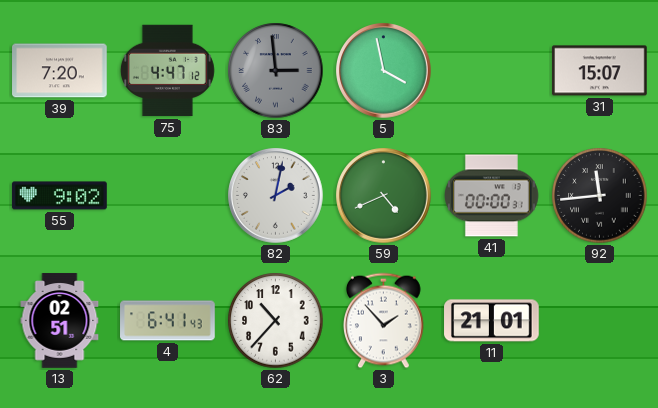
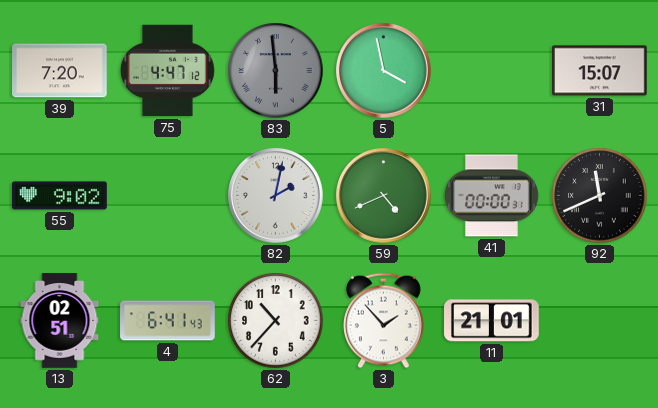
83: 2:59 -> 5:59 (276, 71)
92: 11:44 -> 11:41 (600, 196)
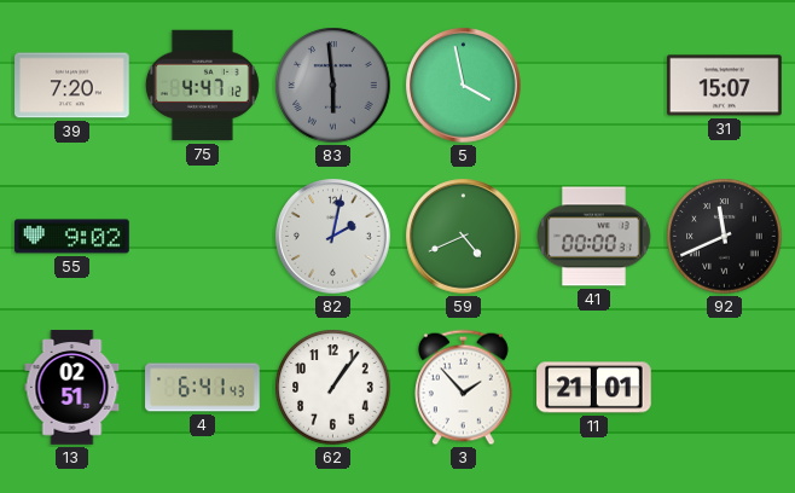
62: 10:37 -> 1:06 (333, 388)
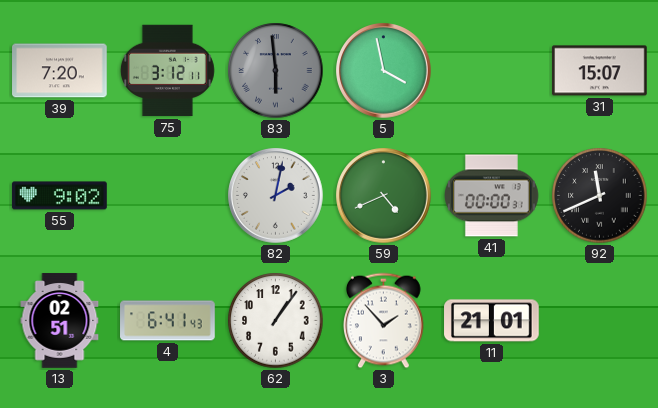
75: 4:47 -> 3:12 (167, 71)
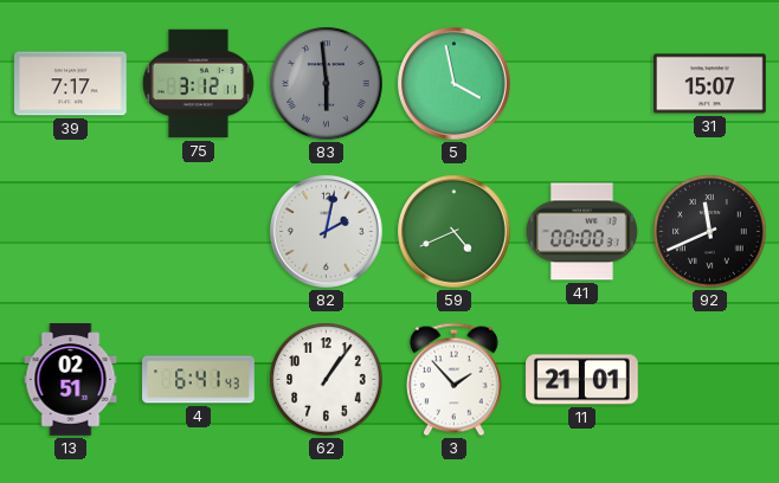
39: 7:20 -> 7:17 (71, 84)
55: 9:02 -> none (60, 196)
